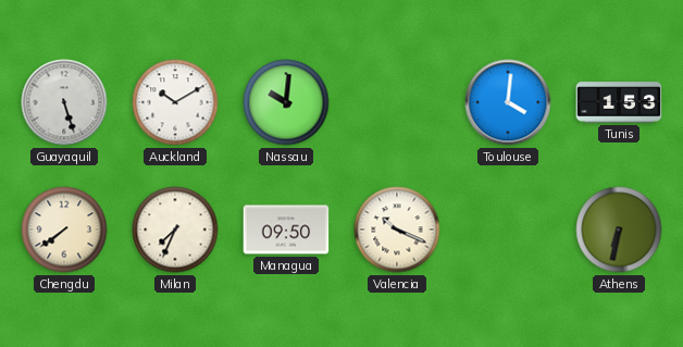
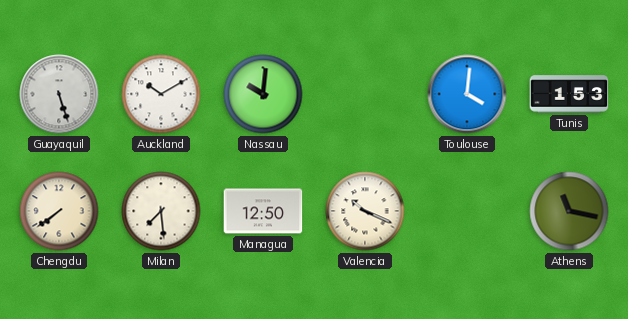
Milan: 7:34 -> 7:29 (161, 211)
Managua: 09:50 -> 12:50 (263, 211)
Athens: 6:32 -> 11:17 (569, 211)
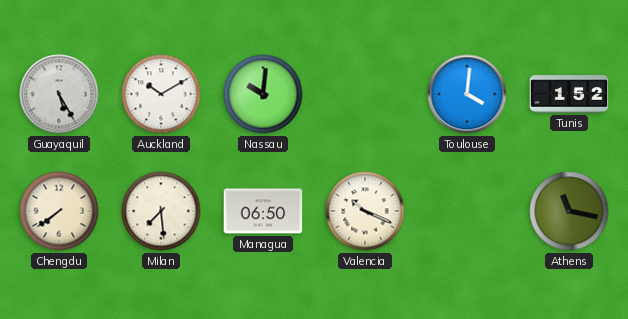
Guayaquil: 5:27 -> 5:25 (59, 94)
Tunis: 1:53 -> 1:52 (569, 94)
Managua: 12:50 -> 06:50 (263, 211)
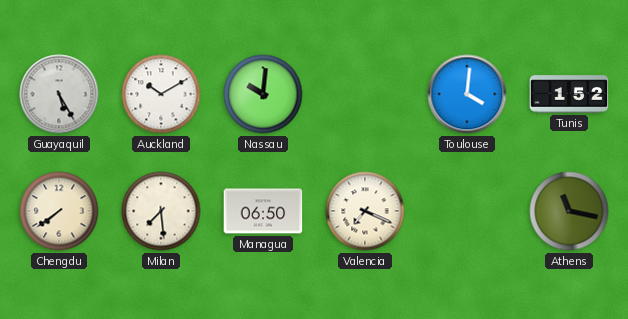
Valencia: 10:19 -> 7:19 (365, 211)
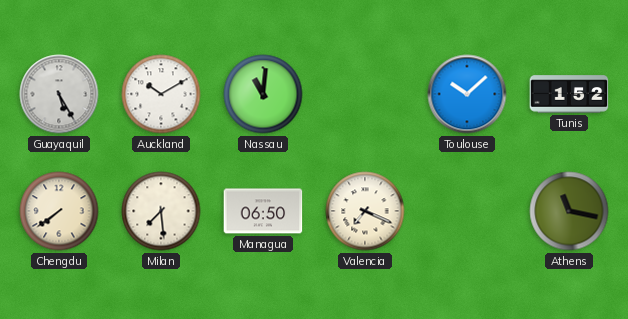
Nassau: 10:01 -> 11:01 (263, 94)
Toulouse: 4:01 -> 10:08 (467, 94)
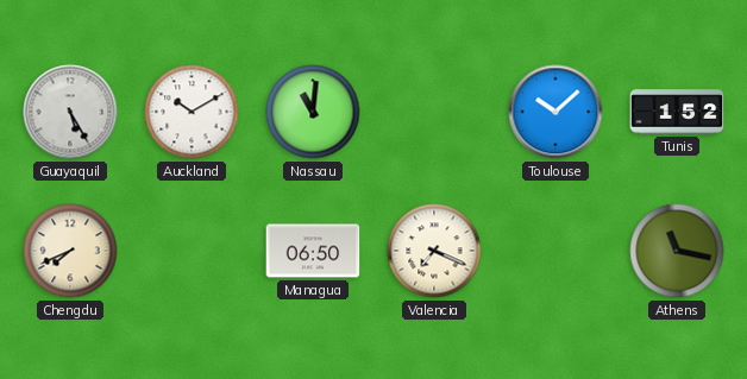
Chengdu: 7:39 -> 7:41 (70, 251)
Milan: 7:29 -> none (161, 211)
